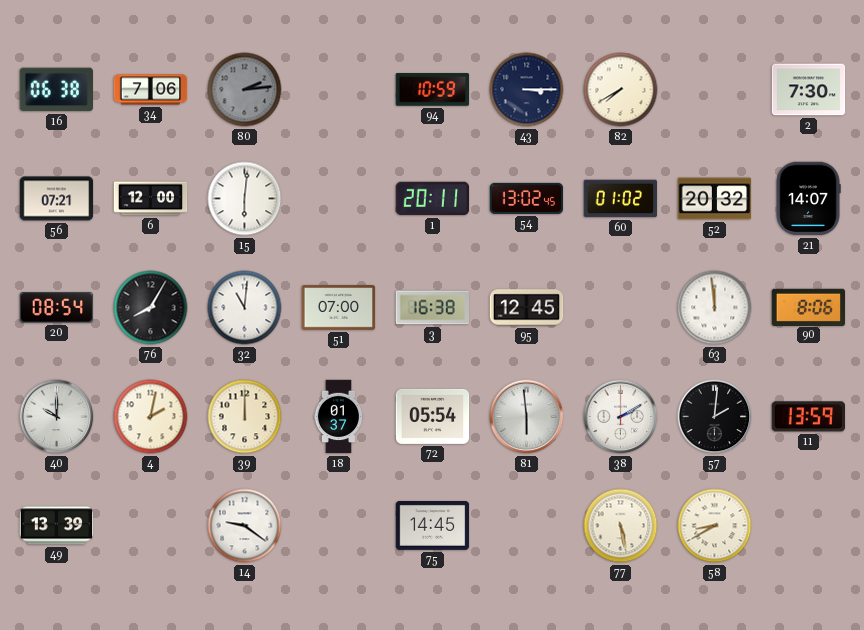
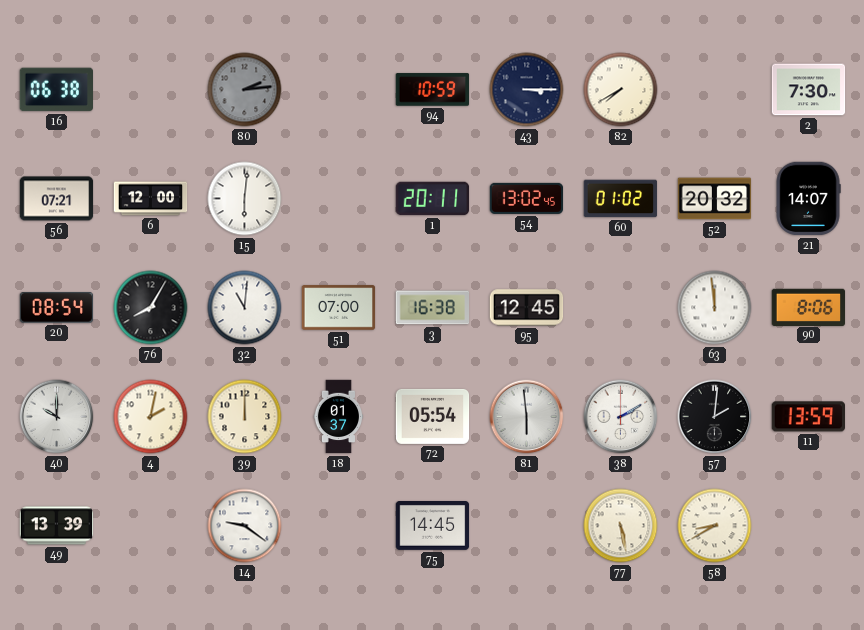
34: 7:06 -> none (151, 90)
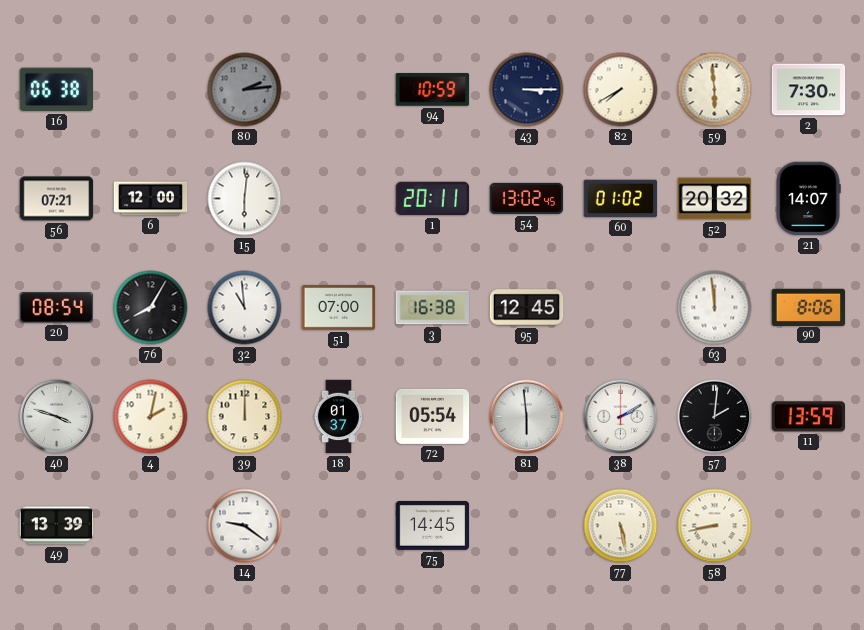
59: none -> 5:59 (715, 90)
32: 11:01 -> 10:59 (245, 308)
40: 10:00 -> 3:48 (57, 417)
58: 8:40 -> 8:43 (715, 526)
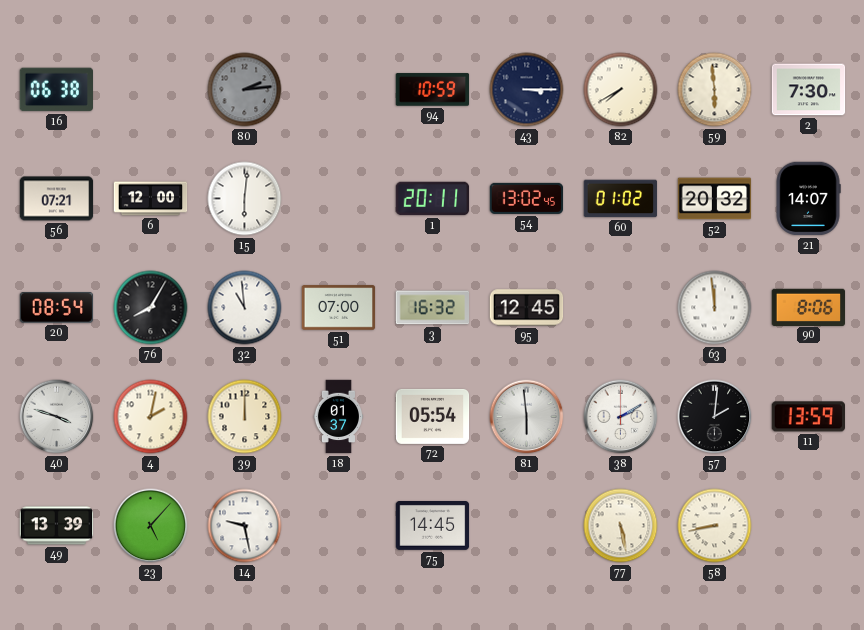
3: 16:38 -> 16:32 (433, 308)
23: none -> 5:07 (151, 526)
14: 9:21 -> 9:28 (245, 526)
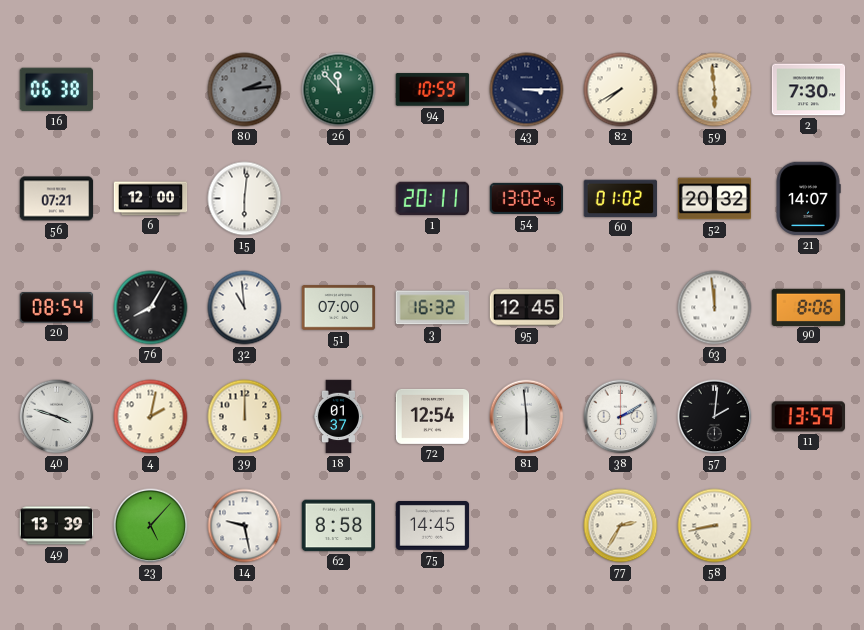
26: none -> 11:53 (339, 90)
72: 05:54 -> 12:54 (433, 416)
62: none -> 8:58 (339, 526)
77: 5:28 -> 2:35 (621, 526)
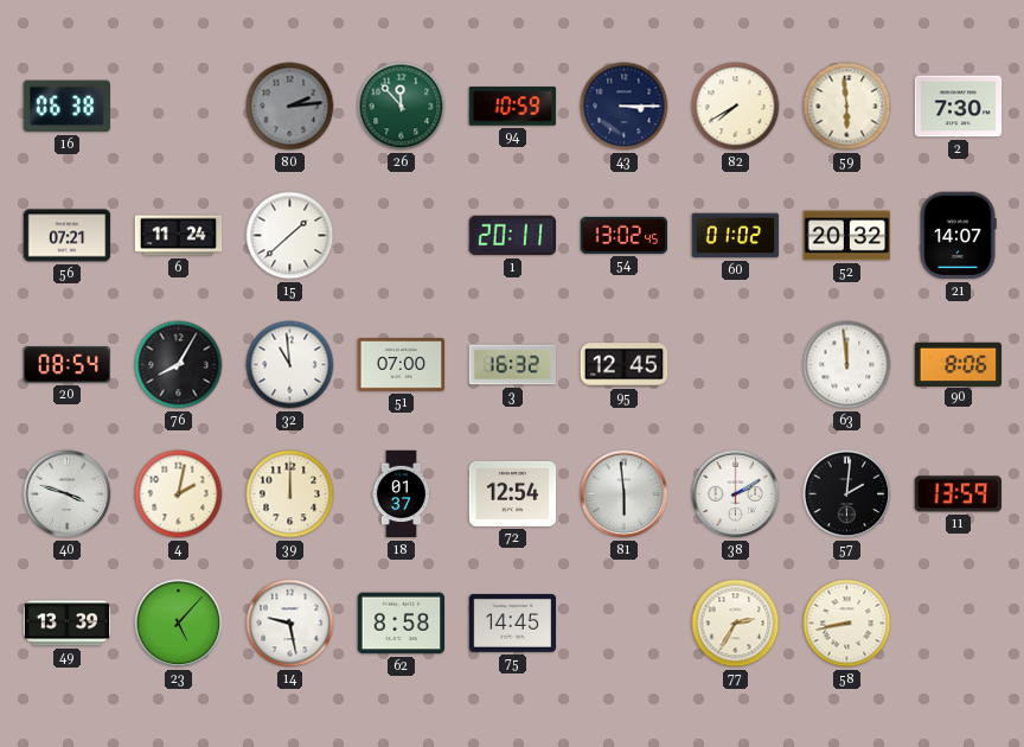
6: 12:00 -> 11:24 (179, 236)
15: 6:01 -> 1:38 (290, 236)
